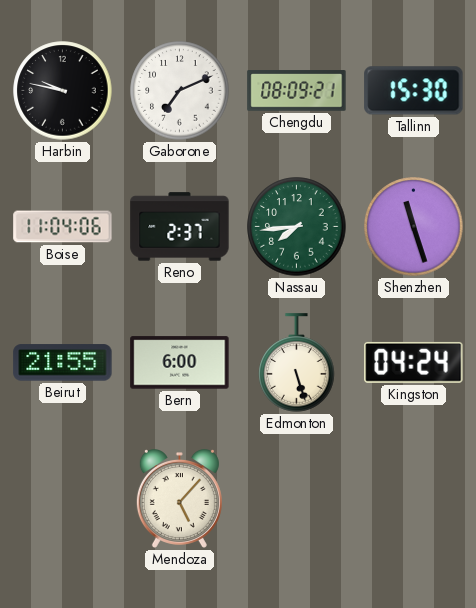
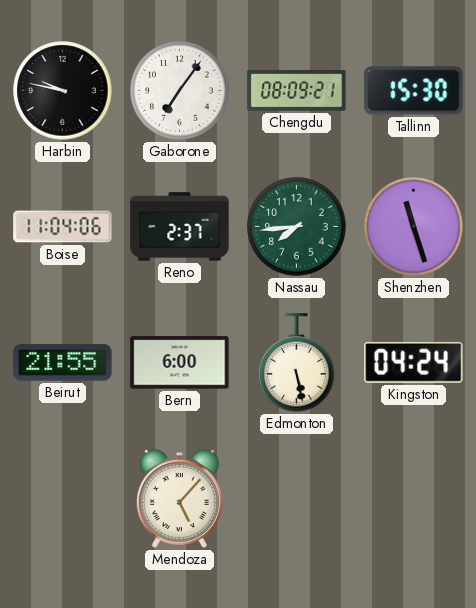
Gaborone: 7:11 -> 7:06 (180, 91)
Edmonton: 5:27 -> 5:28 (297, 363)
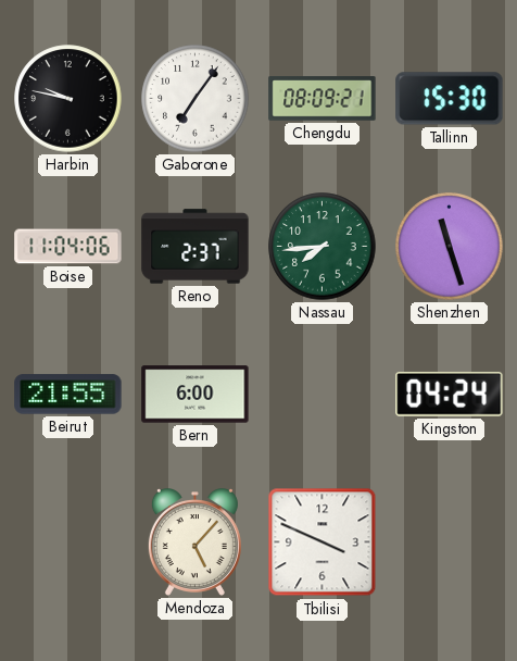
Edmonton: 5:28 -> none (297, 363)
Tbilisi: none -> 3:49 (323, 542)
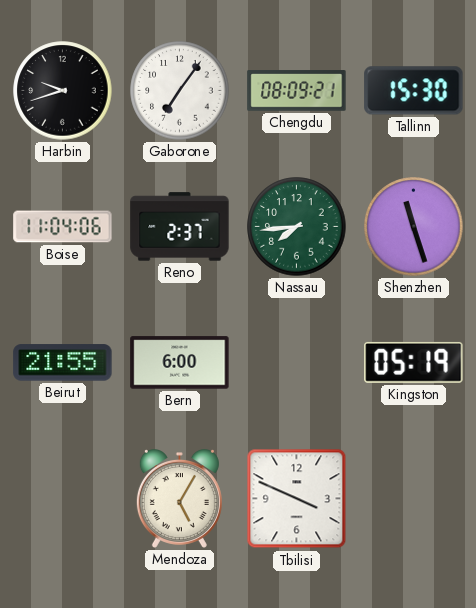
Harbin: 9:47 -> 9:42 (63, 91)
Kingston: 04:24 -> 05:19 (414, 362)
Mendoza: 5:07 -> 5:05 (179, 499)
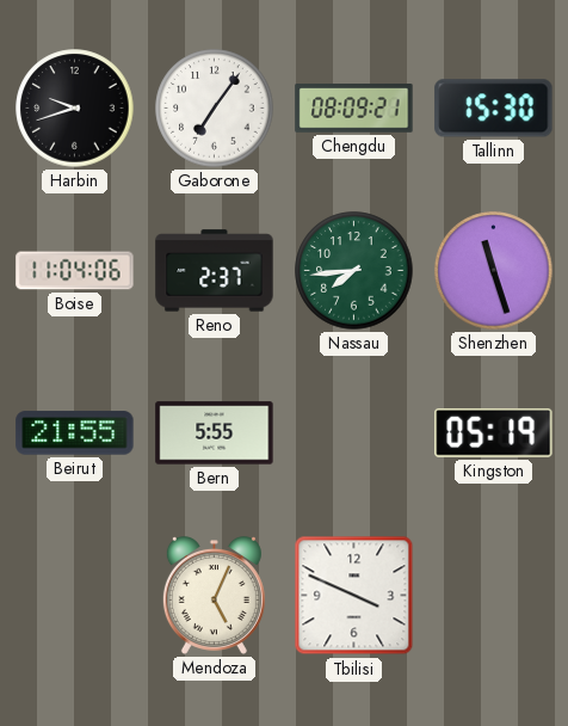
Bern: 6:00 -> 5:55 (215, 433)
Mendoza: 5:05 -> 5:04 (214, 596)
